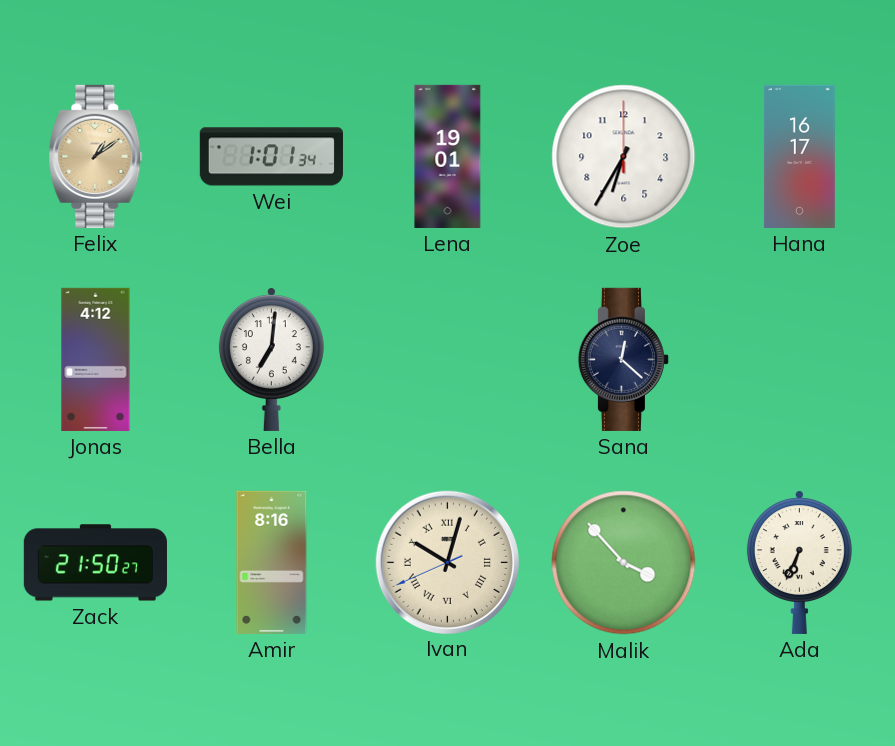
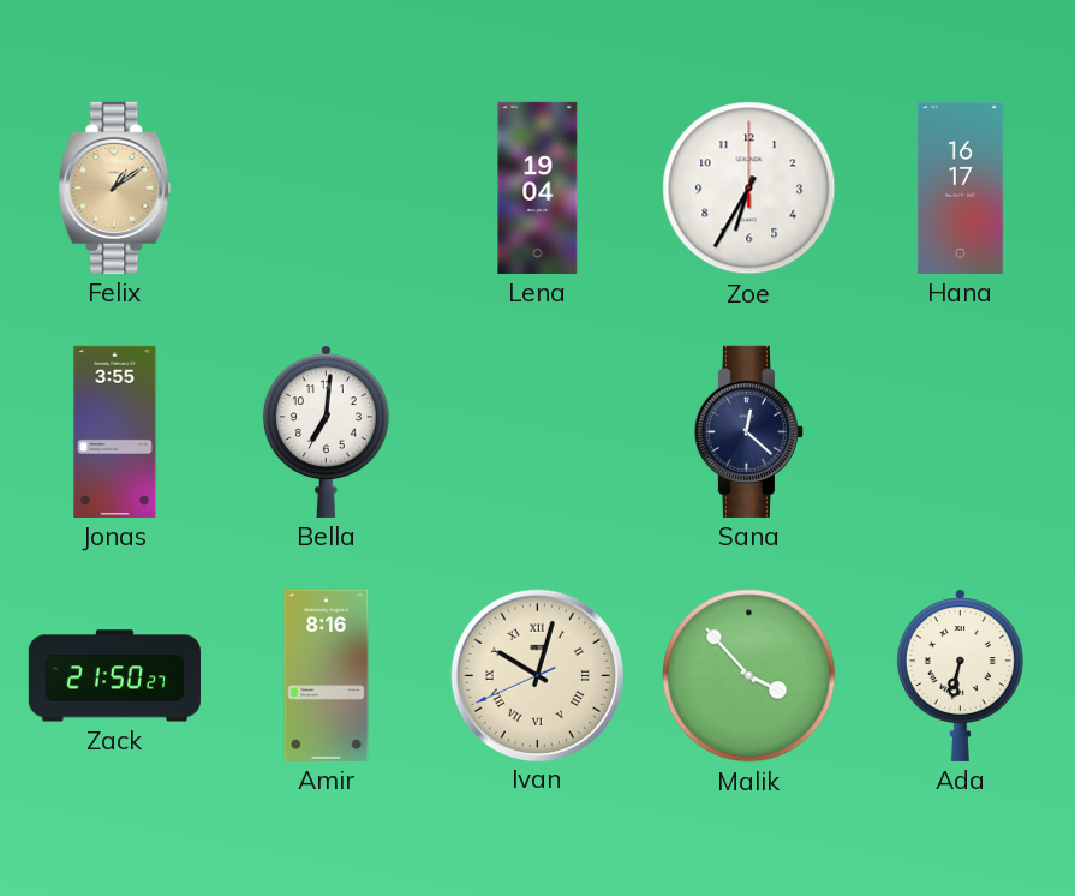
Wei: 1:01 -> none (271, 157)
Lena: 19:01 -> 19:04 (538, 187)
Jonas: 4:12 -> 3:55 (115, 431)
Ada: 6:34 -> 6:32 (960, 675)
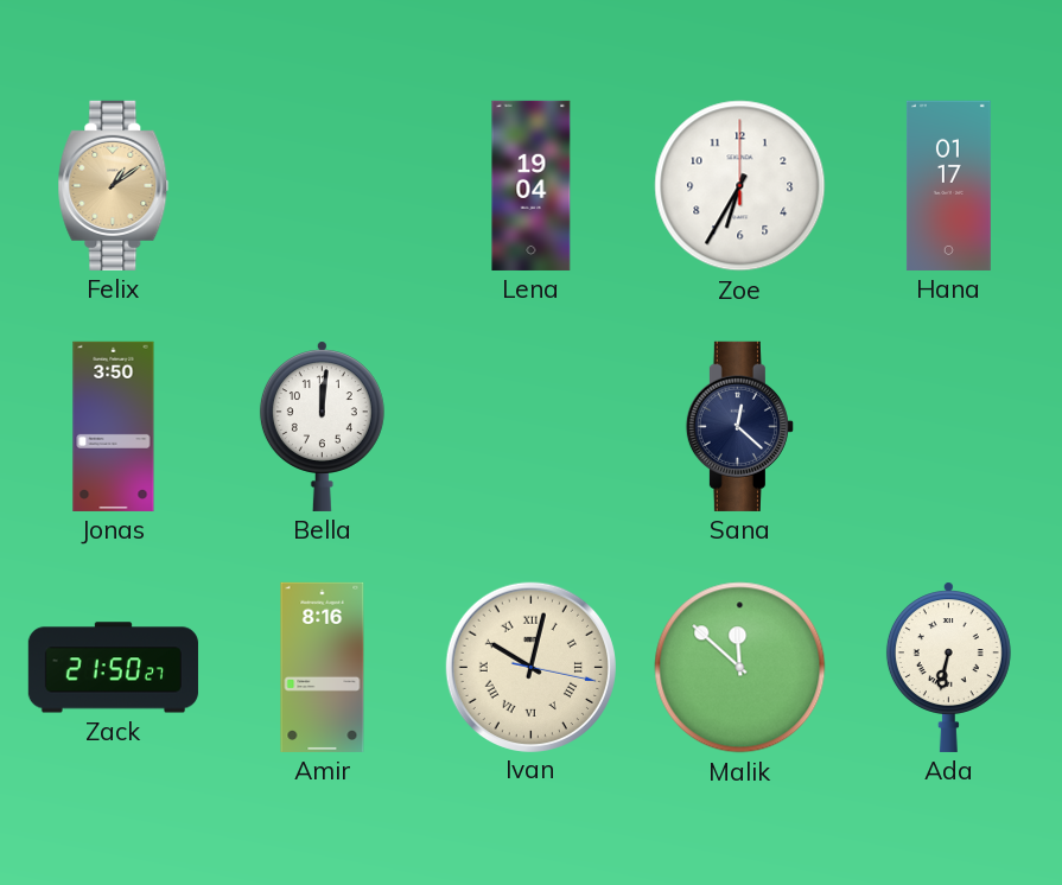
Hana: 16:17 -> 01:17 (948, 185)
Jonas: 3:55 -> 3:50 (114, 426)
Bella: 7:01 -> 12:01 (322, 426)
Ivan: 10:02:41 -> 10:02:17 (530, 667)
Malik: 3:53 -> 11:52 (740, 668)
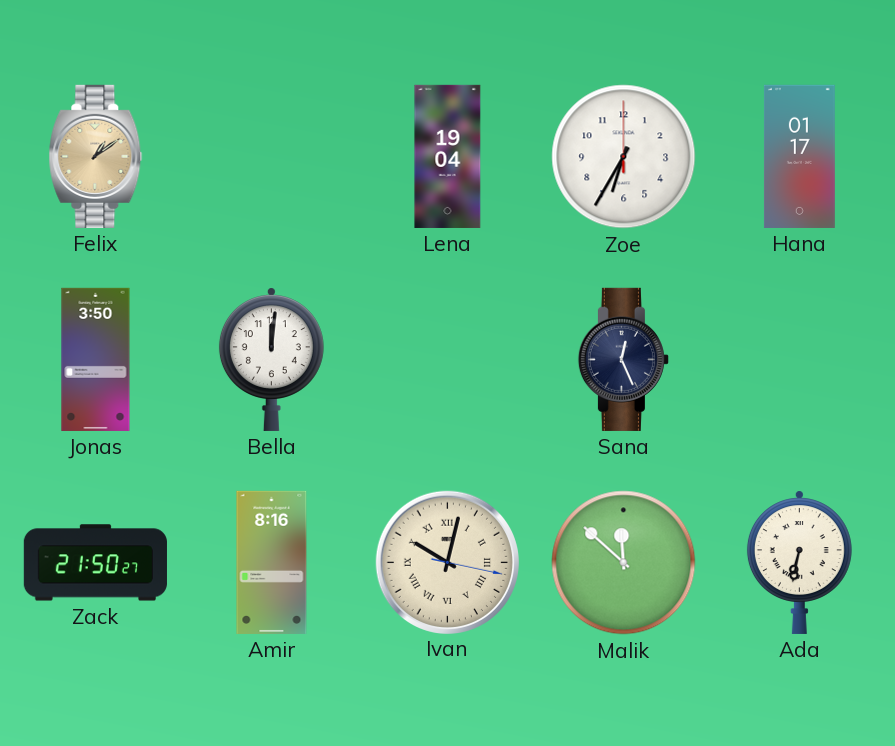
Sana: 12:22 -> 12:26 (623, 359)
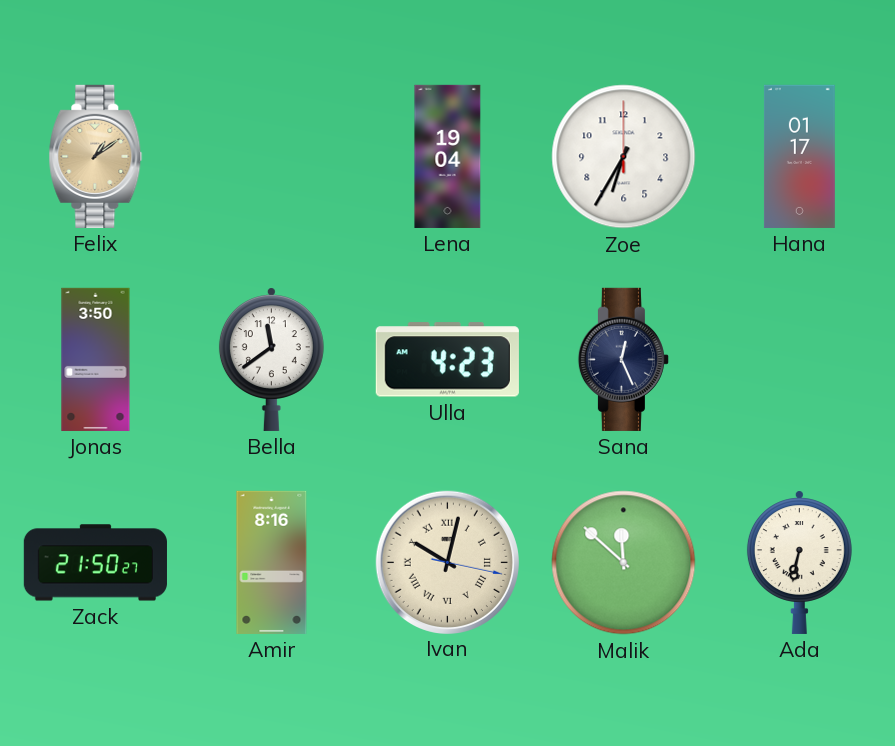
Bella: 12:01 -> 11:39 (271, 359)
Ulla: none -> 4:23 (447, 360)
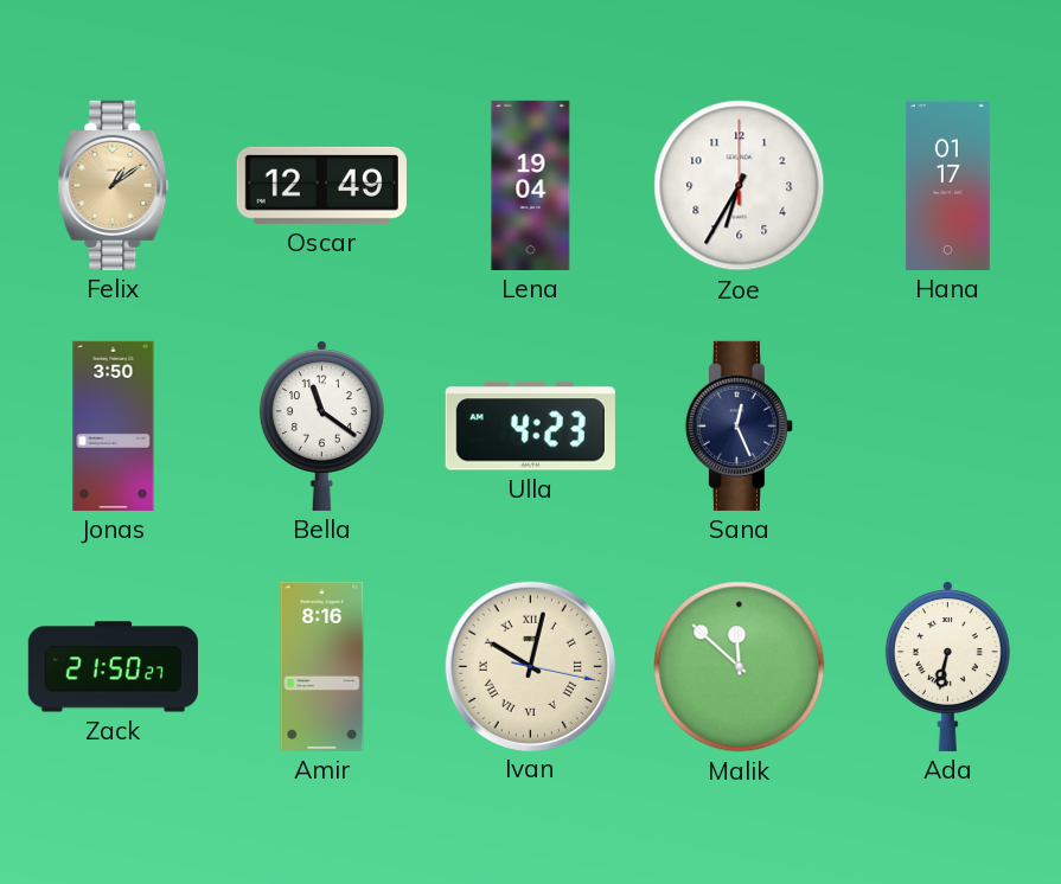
Oscar: none -> 12:49 (321, 185)
Bella: 11:39 -> 11:21 (321, 425)
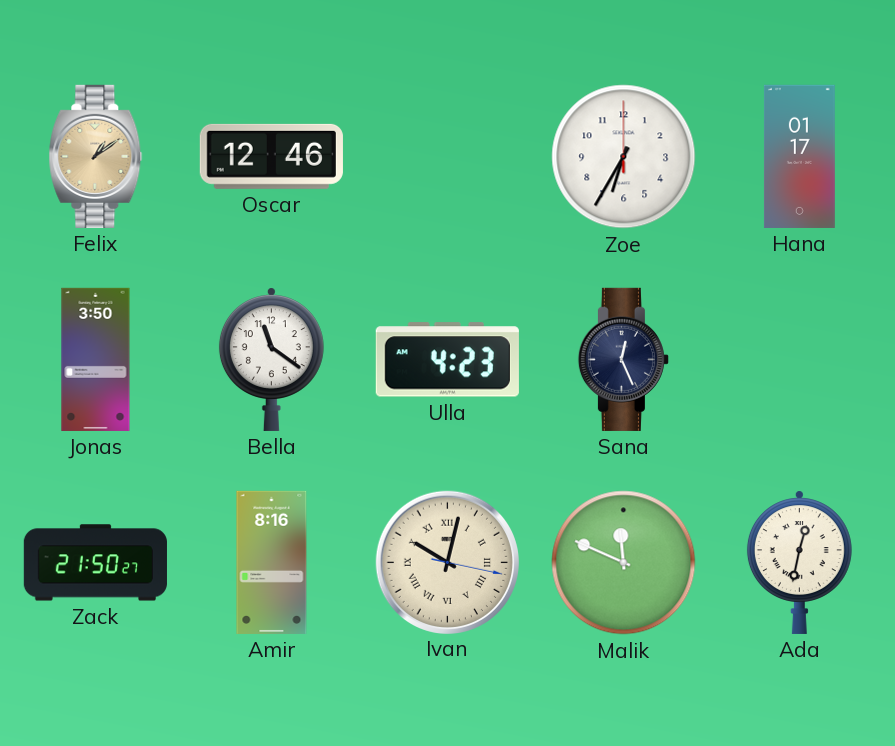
Oscar: 12:49 -> 12:46 (271, 156)
Lena: 19:04 -> none (531, 185)
Malik: 11:52 -> 11:49 (624, 563)
Ada: 6:32 -> 12:32 (799, 562)
